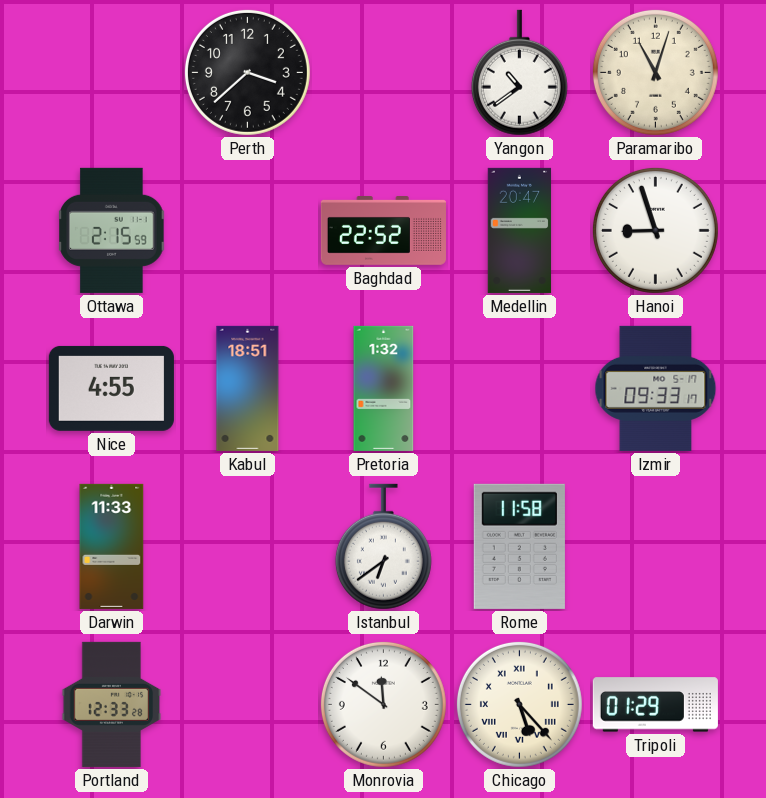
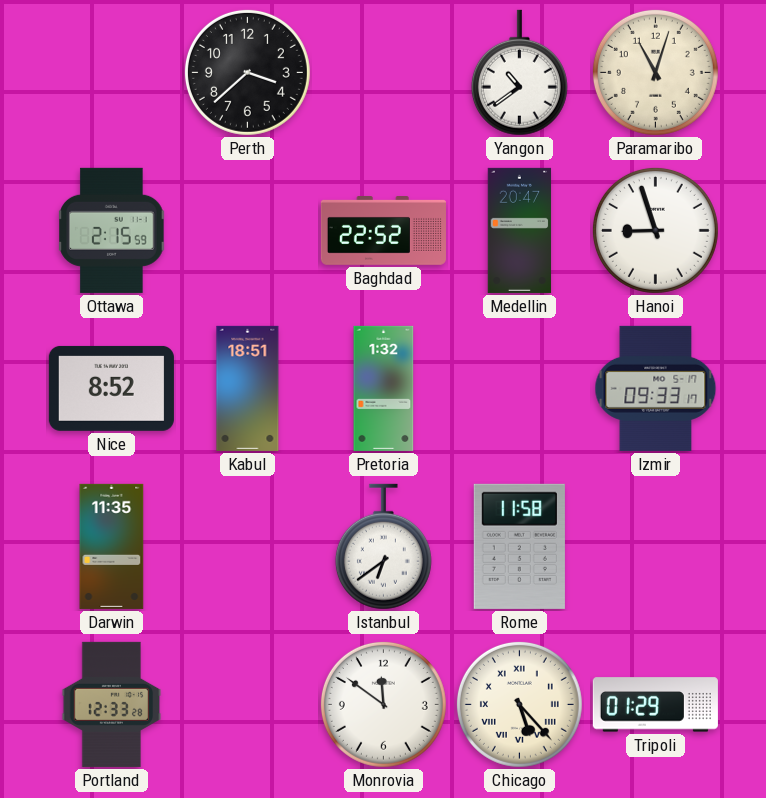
Nice: 4:55 -> 8:52 (111, 388)
Darwin: 11:33 -> 11:35 (112, 546)
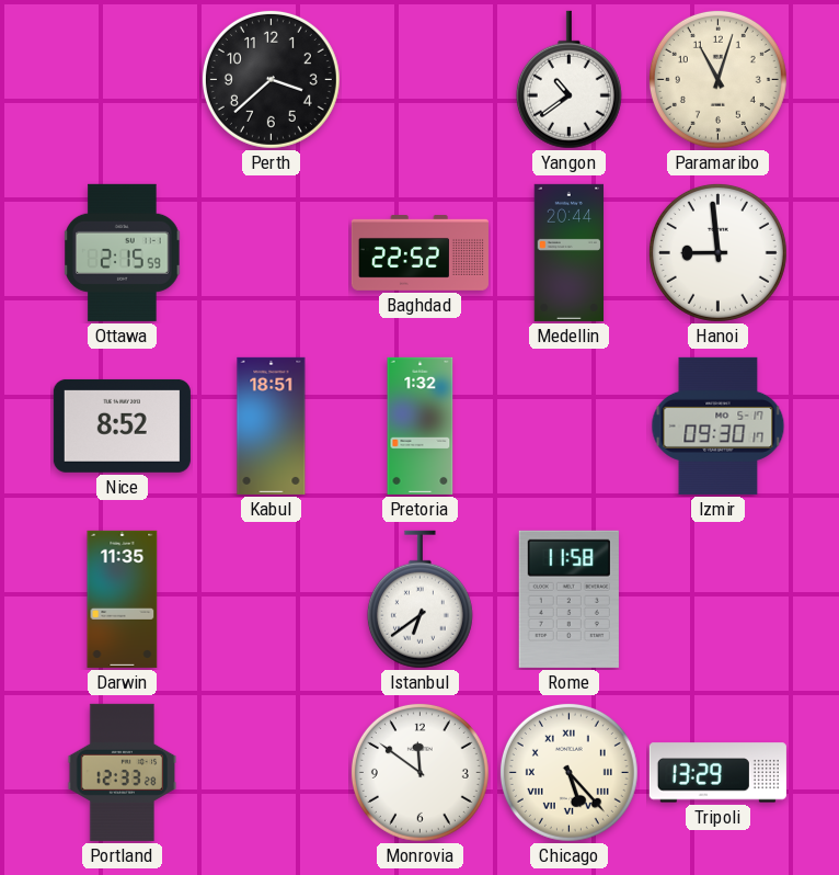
Medellin: 20:47 -> 20:44 (570, 252)
Hanoi: 8:57 -> 8:59 (717, 252)
Izmir: 09:33 -> 09:30 (719, 425)
Tripoli: 01:29 -> 13:29 (717, 773)
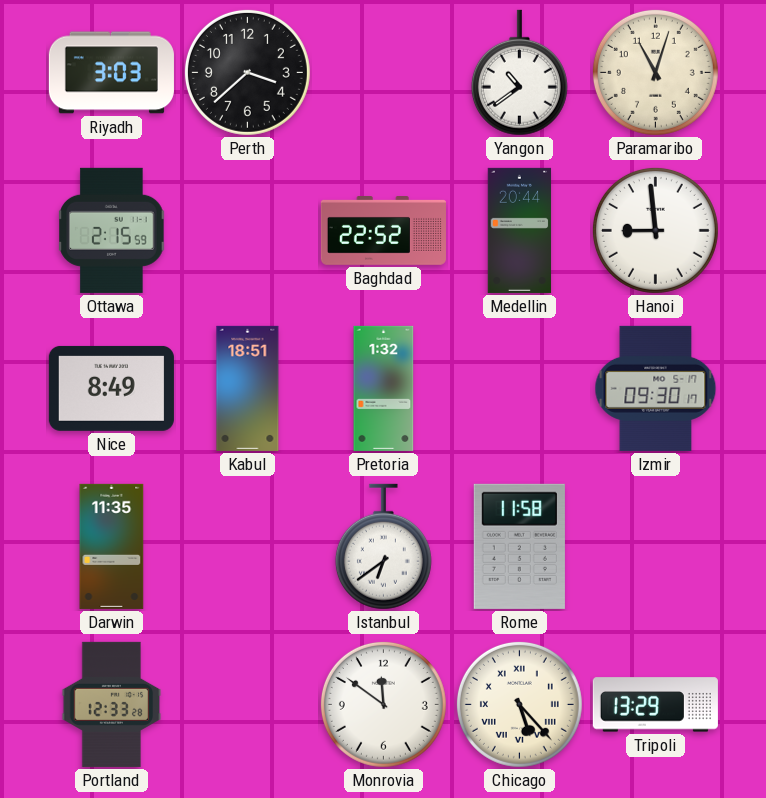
Riyadh: none -> 3:03 (111, 73)
Nice: 8:52 -> 8:49 (111, 388)
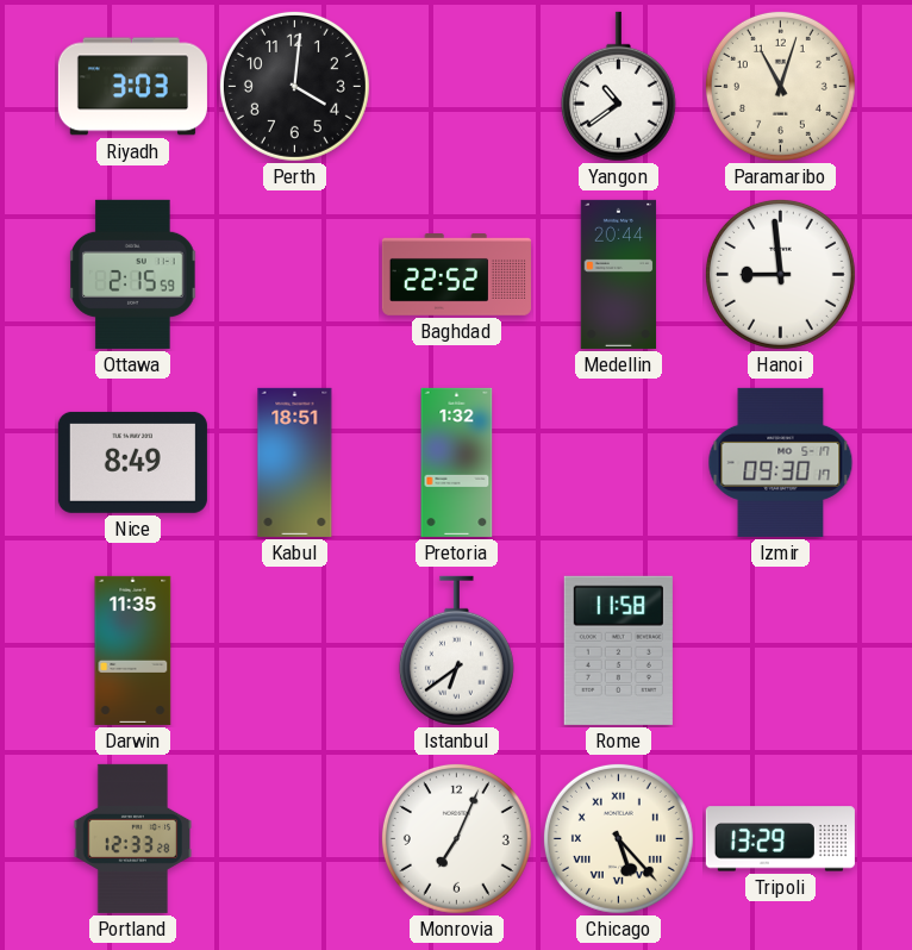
Perth: 3:38 -> 4:01 (294, 86)
Monrovia: 11:51 -> 7:04 (456, 838)
